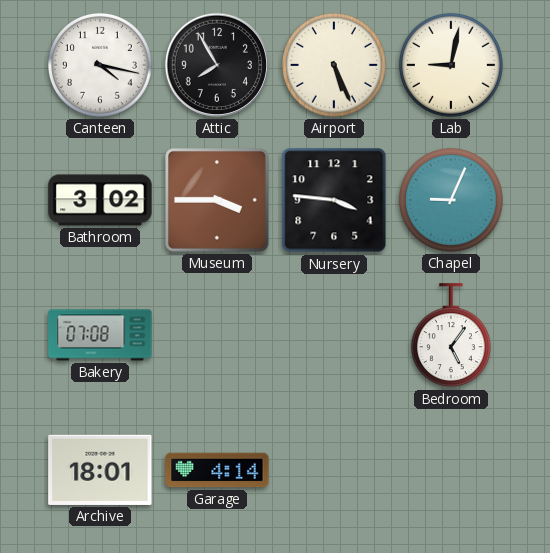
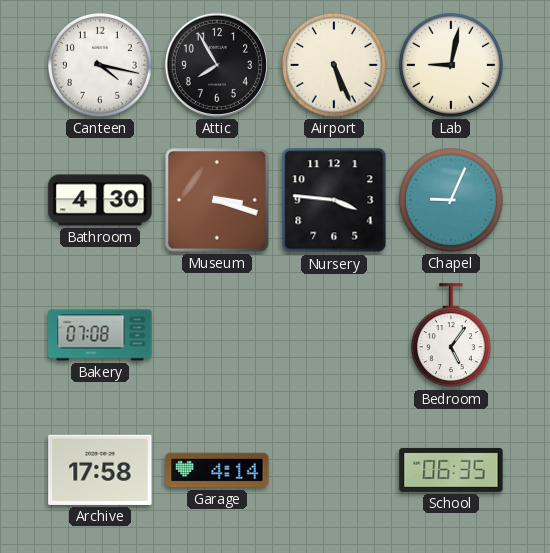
Bathroom: 3:02 -> 4:30 (100, 200)
Museum: 3:45 -> 3:18 (217, 200)
Archive: 18:01 -> 17:58 (100, 470)
School: none -> 06:35 (451, 470)
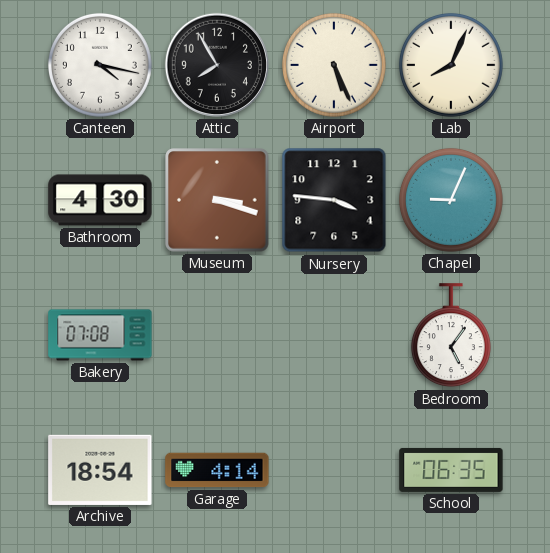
Lab: 9:02 -> 8:04 (451, 65)
Archive: 17:58 -> 18:54 (100, 470)
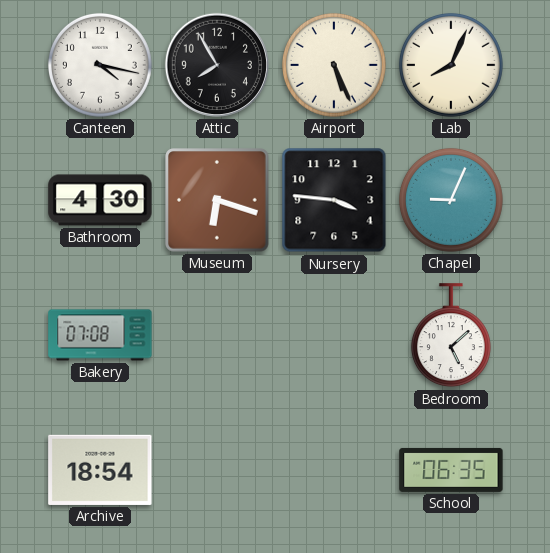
Museum: 3:18 -> 6:18 (217, 200)
Bedroom: 5:06 -> 5:08 (451, 336)
Garage: 4:14 -> none (217, 470)
